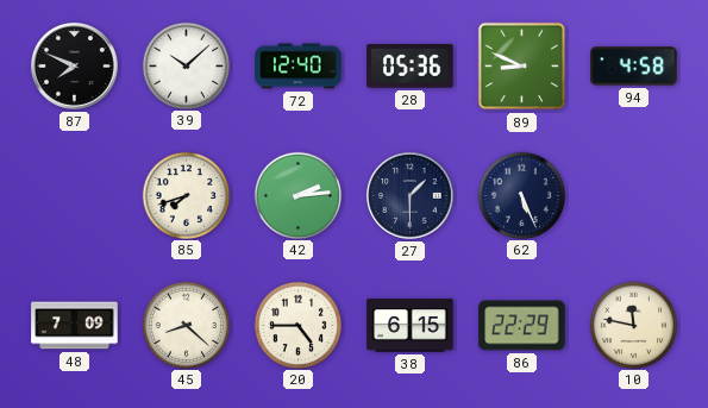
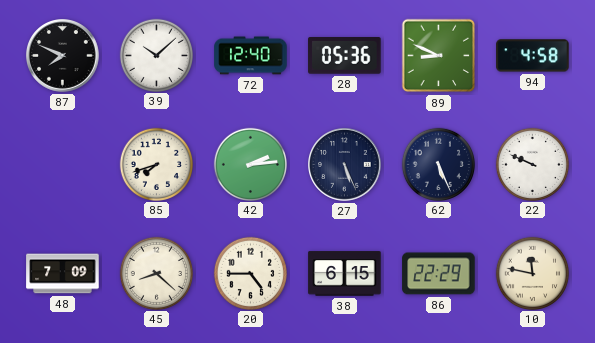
27: 1:30 -> 5:26 (345, 165)
22: none -> 9:49 (532, 164)
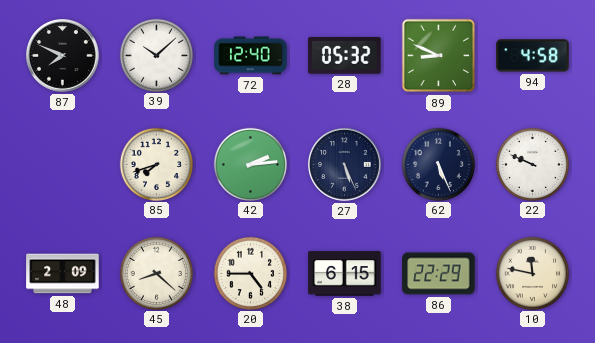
28: 05:36 -> 05:32 (345, 56)
48: 7:09 -> 2:09 (63, 274)
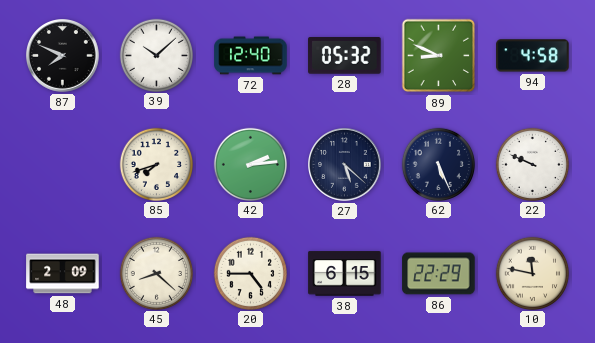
27: 5:26 -> 5:22 (345, 165)
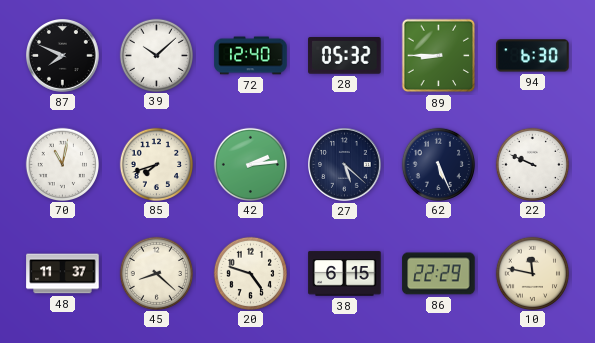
89: 8:49 -> 8:45 (439, 56)
94: 4:58 -> 6:30 (533, 56)
70: none -> 11:02 (62, 164)
48: 2:09 -> 11:37 (63, 274)
20: 4:45 -> 4:48 (250, 273)
